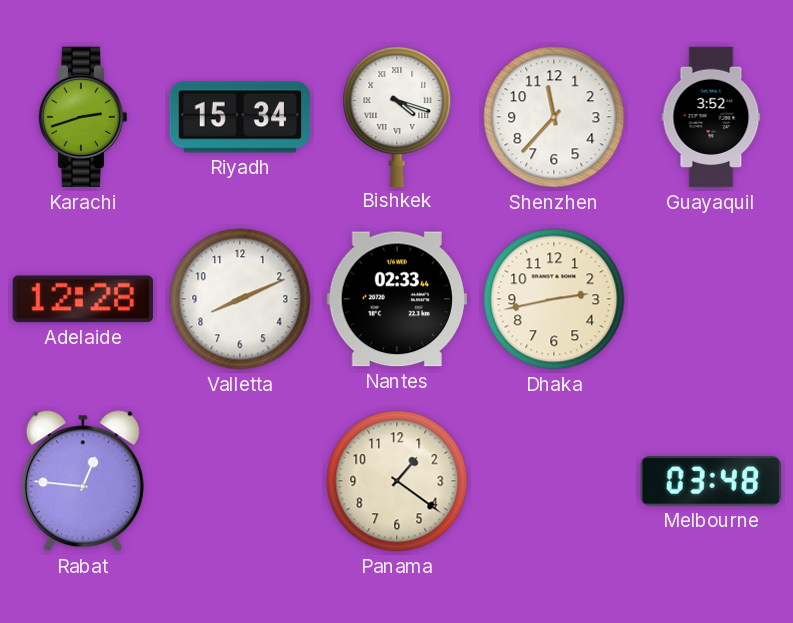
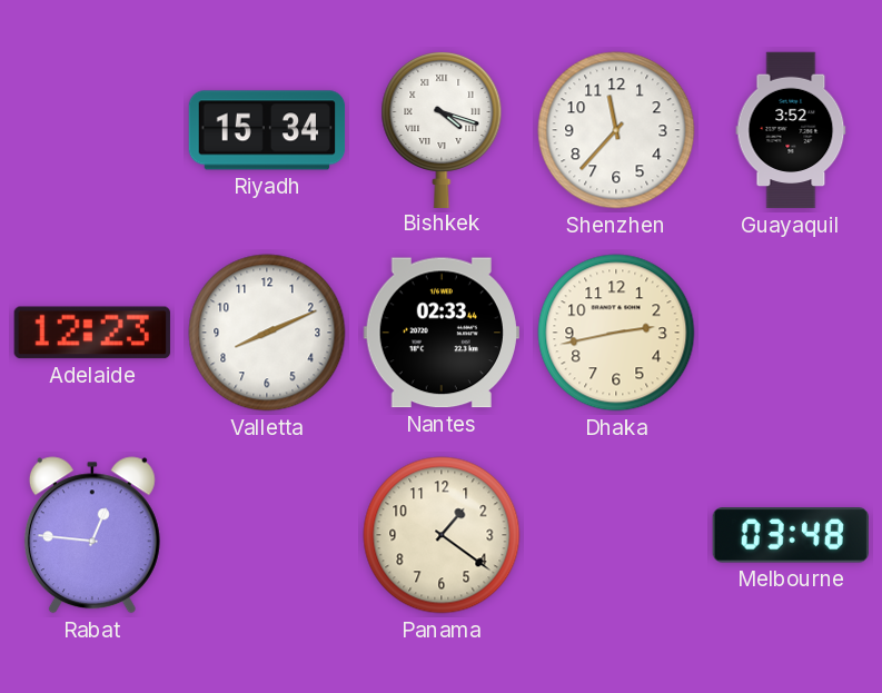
Karachi: 2:42 -> none (83, 117)
Adelaide: 12:28 -> 12:23 (92, 333)
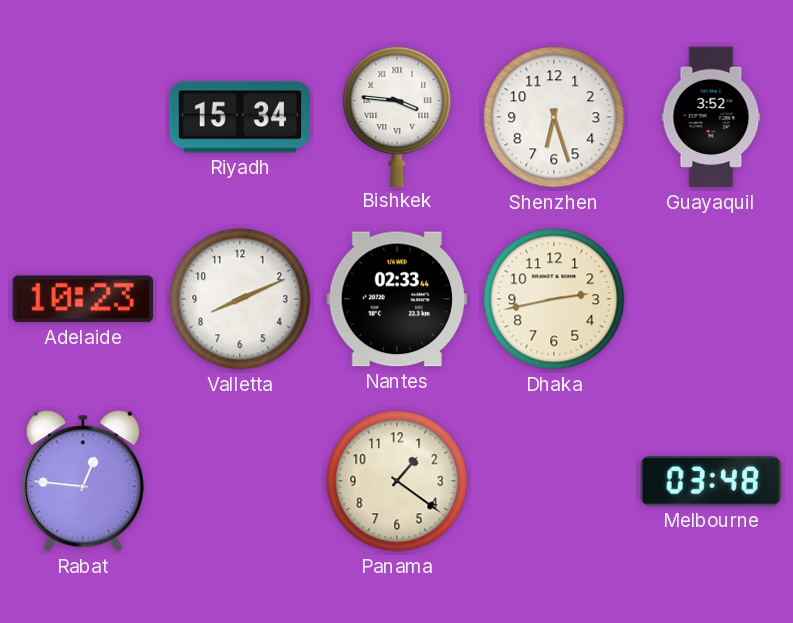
Bishkek: 4:18 -> 3:46 (397, 116)
Shenzhen: 11:37 -> 6:27 (554, 117)
Adelaide: 12:23 -> 10:23 (83, 299)
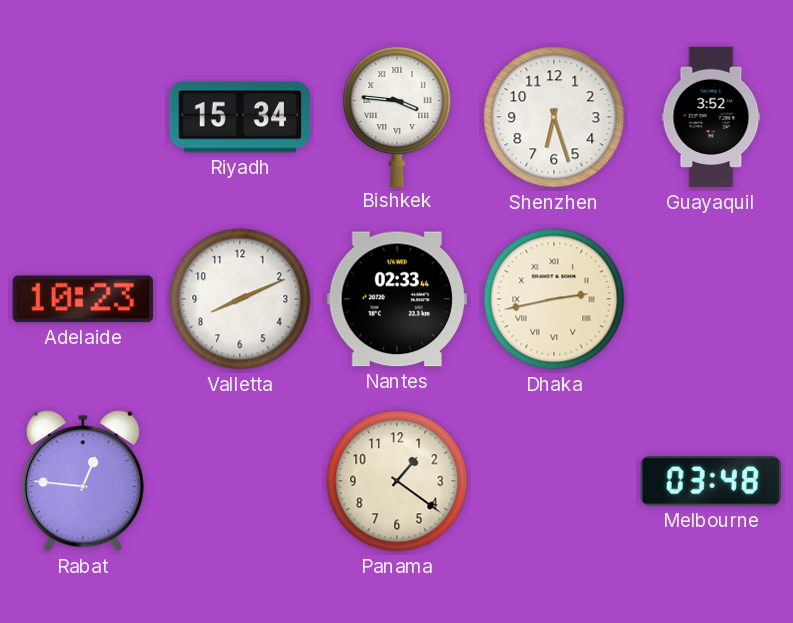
Dhaka numerals: Arabic -> Roman (554, 299)
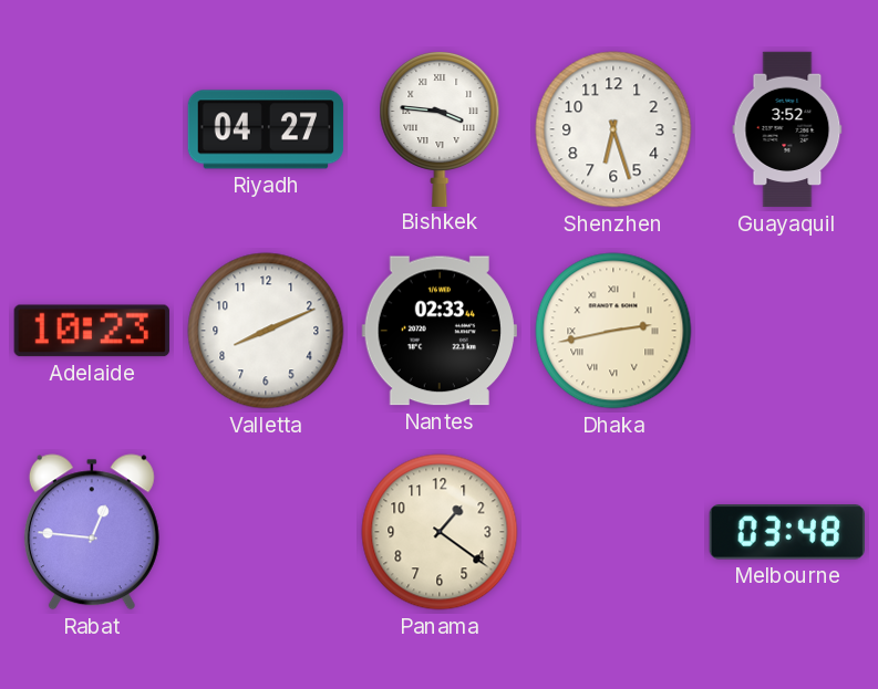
Riyadh: 15:34 -> 04:27 (266, 129)
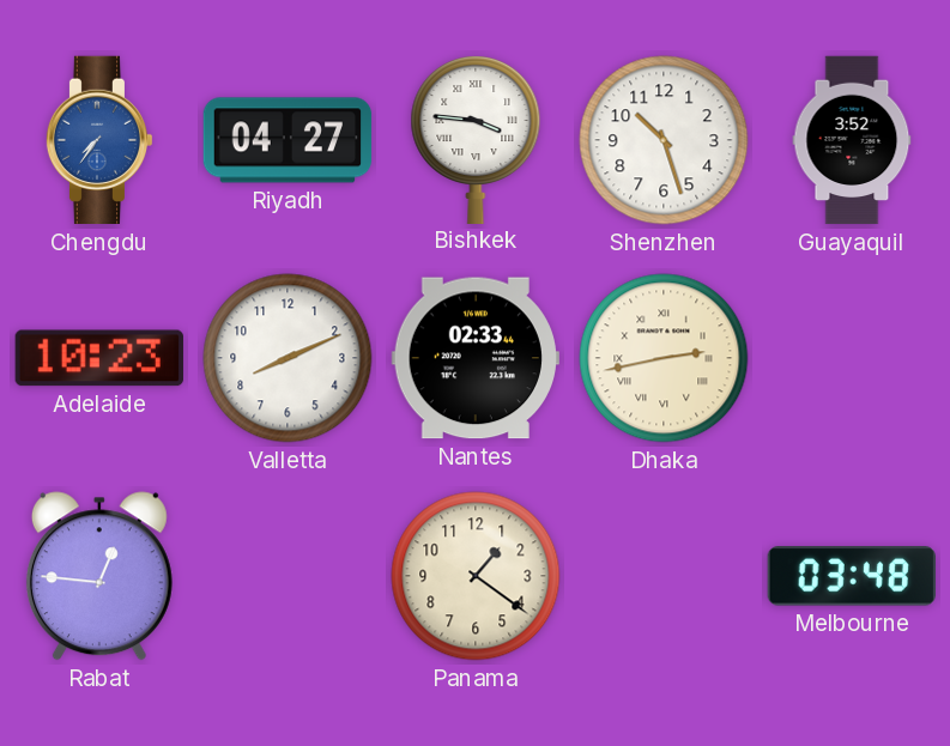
Chengdu: none -> 7:36 (99, 140)
Shenzhen: 6:27 -> 10:27 (664, 140)
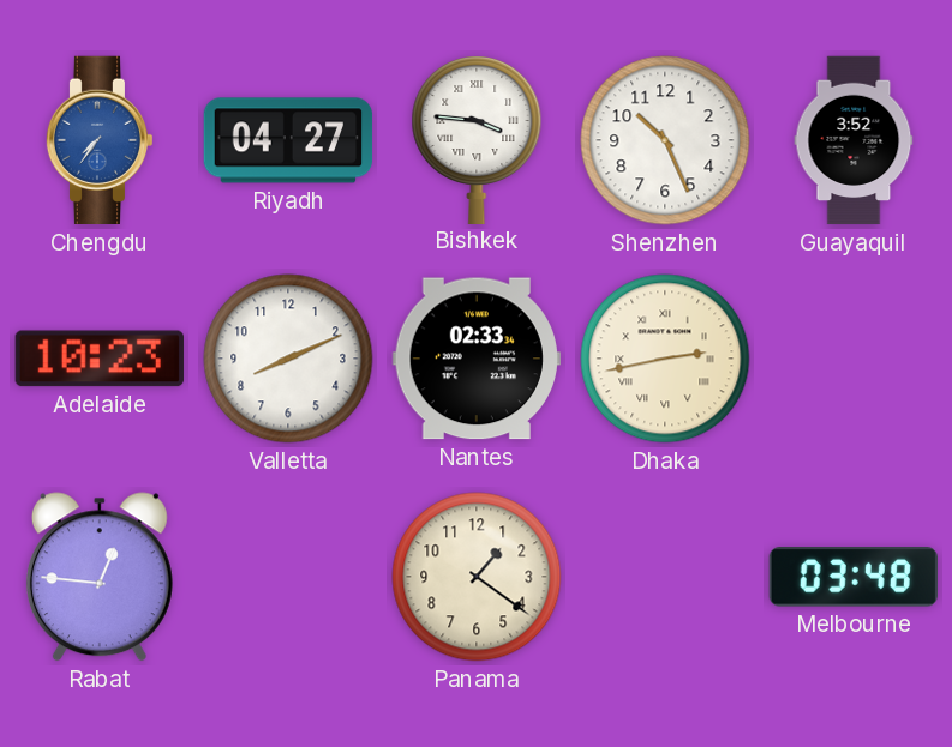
Shenzhen: 10:27 -> 10:26 (665, 140)
Nantes: 02:33:44 -> 02:33:34 (477, 359)
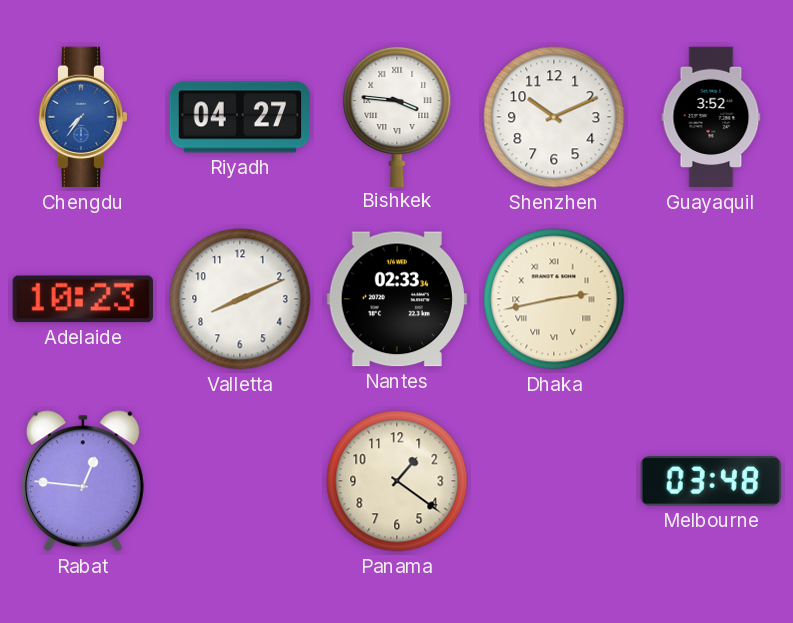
Shenzhen: 10:26 -> 10:11 (554, 117)
